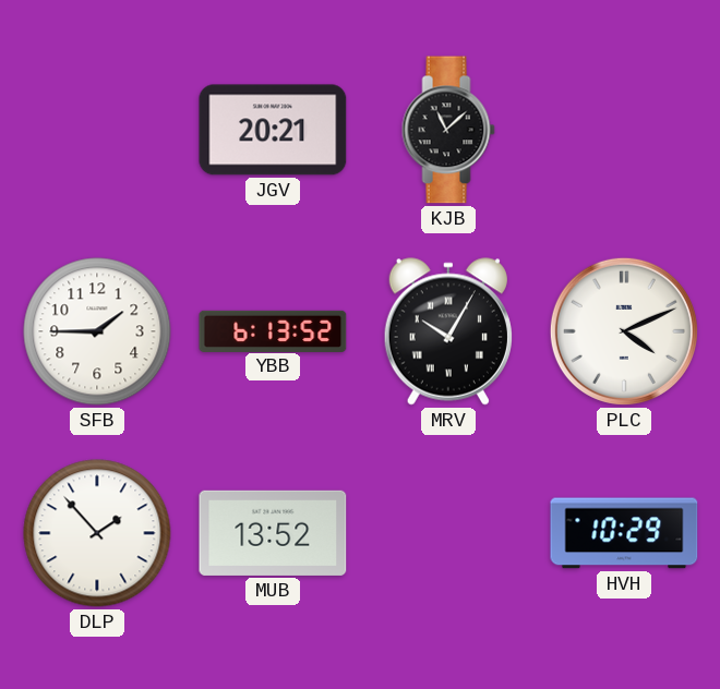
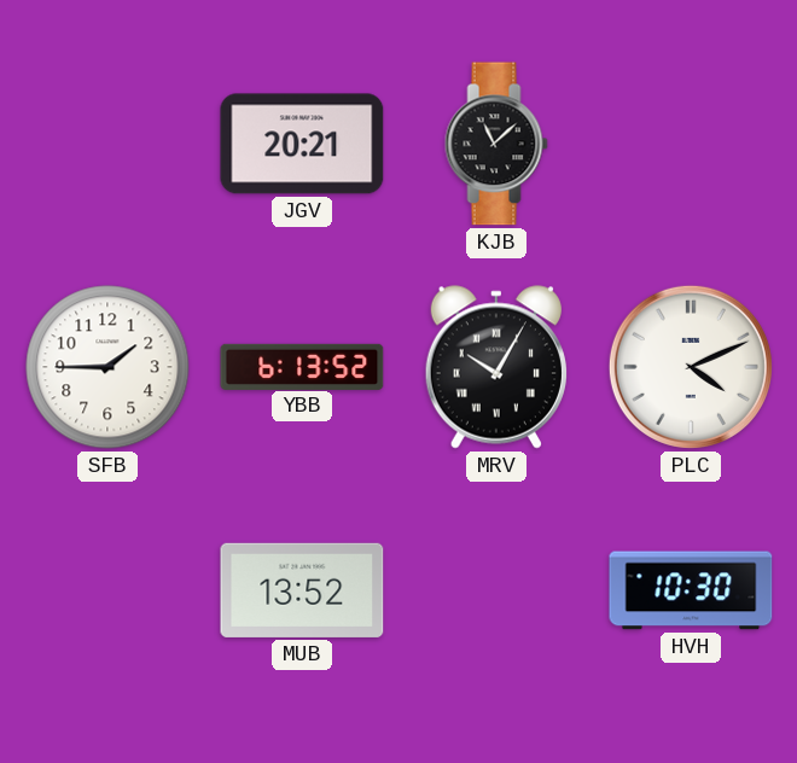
DLP: 1:53 -> none (97, 533)
HVH: 10:29 -> 10:30 (691, 590)
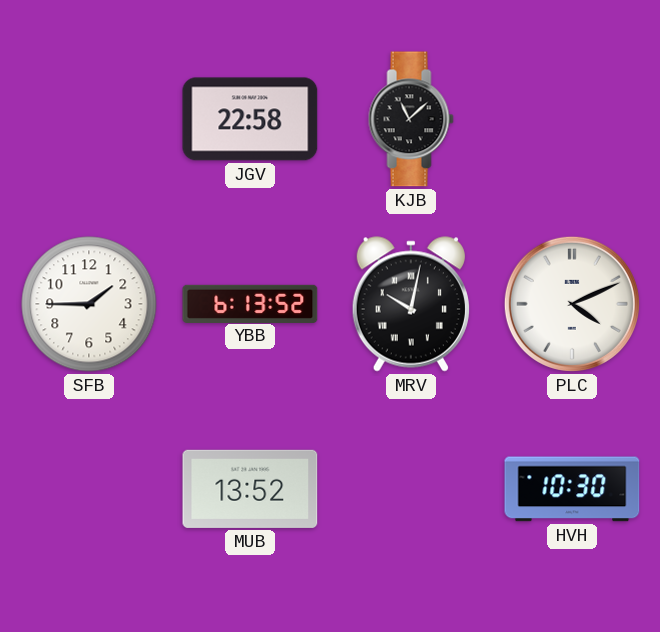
JGV: 20:21 -> 22:58 (250, 119)
MRV: 10:05 -> 10:02 (411, 304)
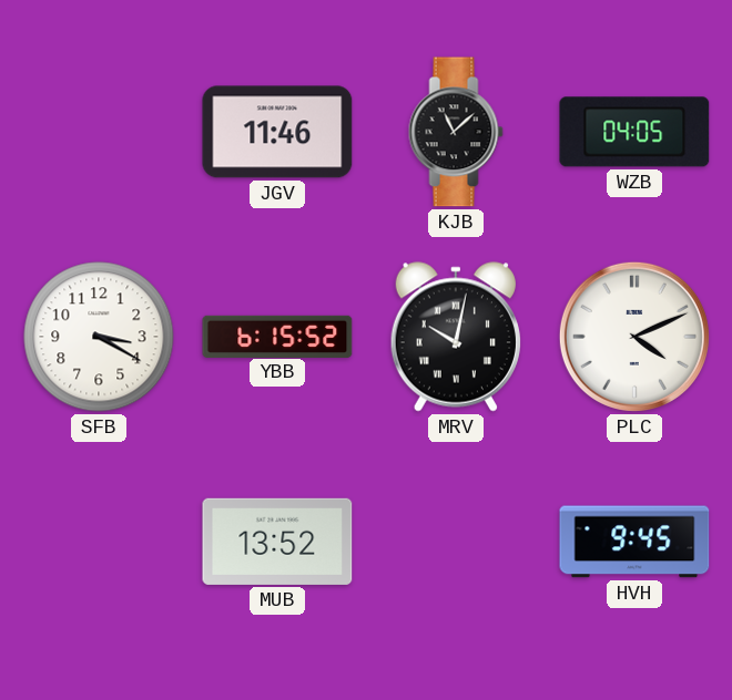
JGV: 22:58 -> 11:46 (277, 132)
WZB: none -> 04:05 (634, 132)
SFB: 1:45 -> 3:20 (99, 337)
YBB: 6:13 -> 6:15 (277, 336)
HVH: 10:30 -> 9:45 (634, 542)
